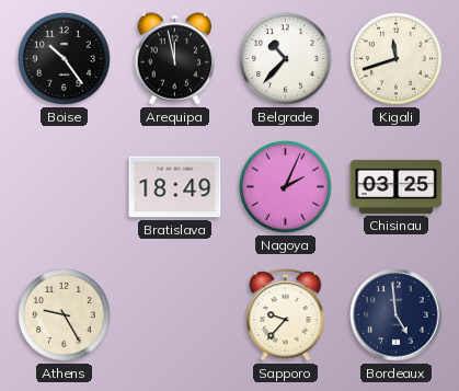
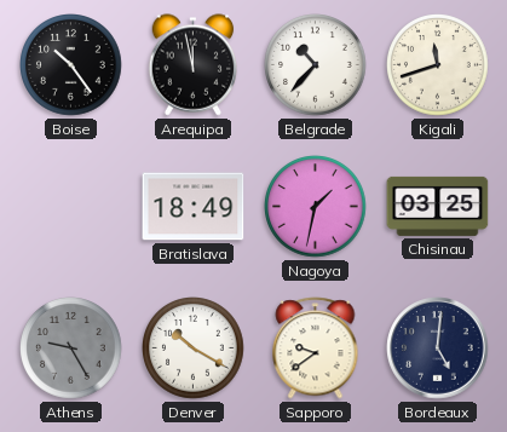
Nagoya: 2:04 -> 1:32 (316, 207)
Athens dial: cream -> grey (71, 349)
Denver: none -> 10:20 (194, 349)
Sapporo: 9:37 -> 9:39 (316, 349)
Bordeaux: 4:59 -> 5:01 (438, 349)
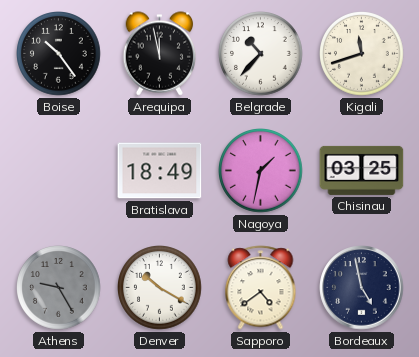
Sapporo: 9:39 -> 4:39 (261, 288)
Bordeaux: 5:01 -> 4:58 (362, 288)
